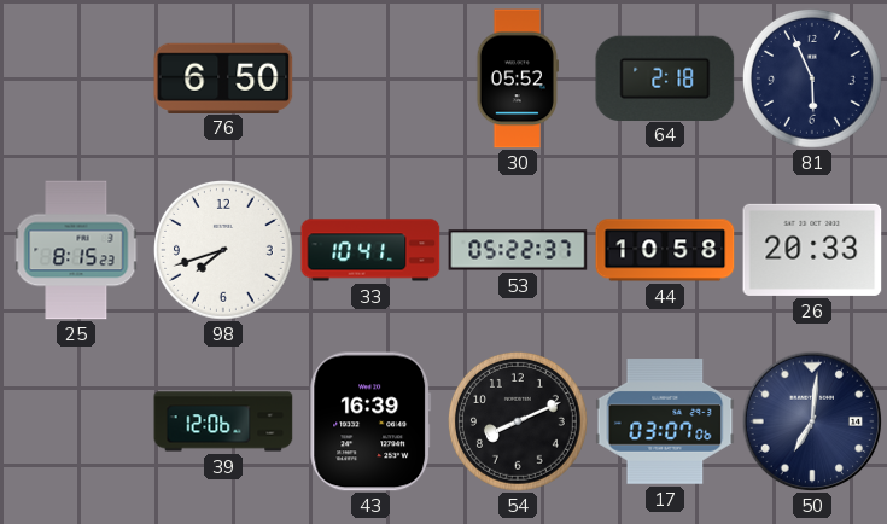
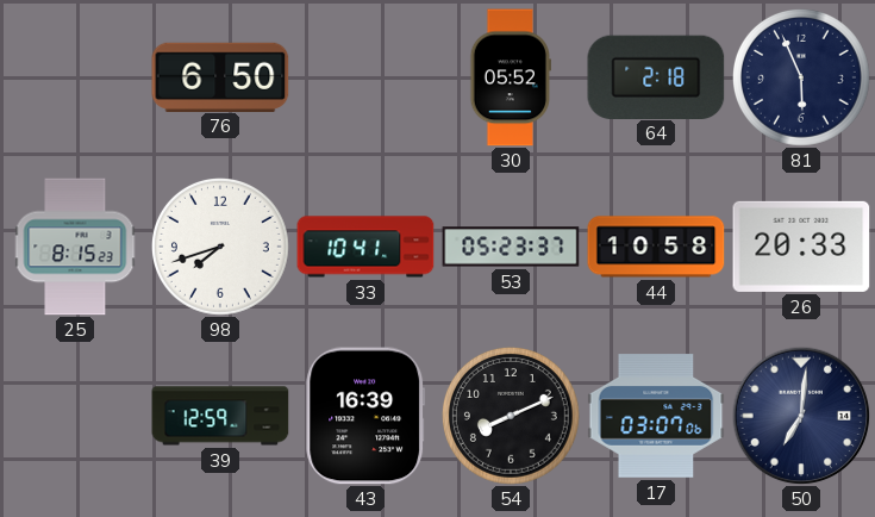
53: 05:22 -> 05:23 (511, 247)
39: 12:06 -> 12:59 (220, 416)
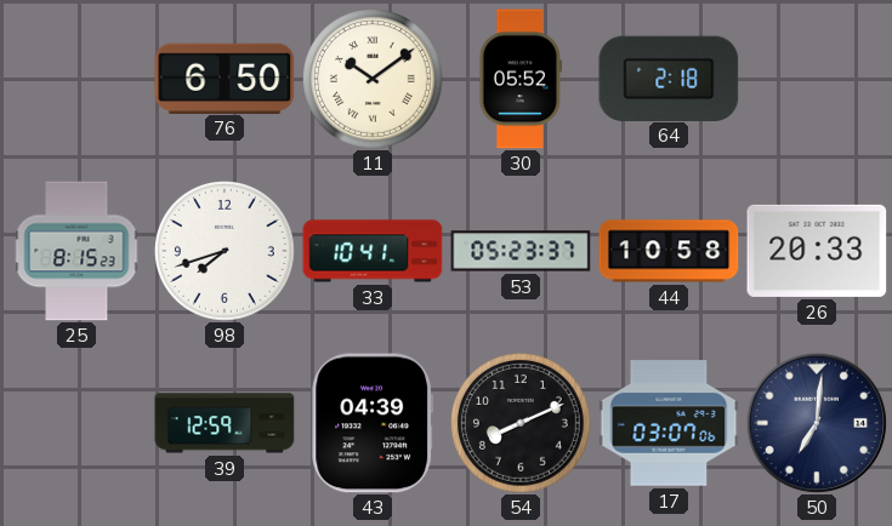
11: none -> 10:09 (374, 80)
81: 5:56 -> none (802, 79)
43: 16:39 -> 04:39 (373, 423)
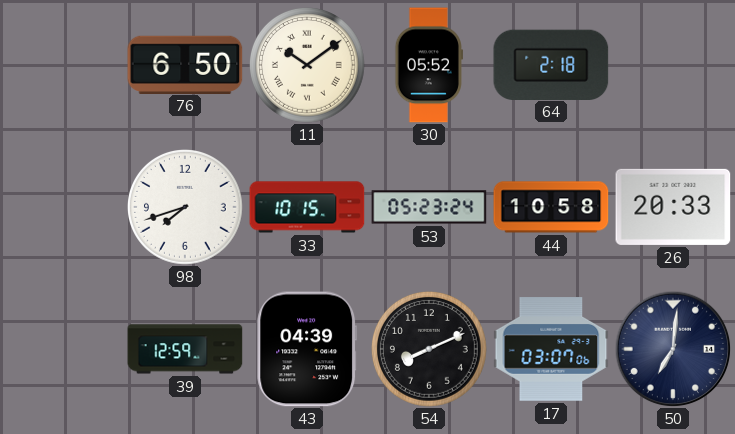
25: 8:15 -> none (76, 251)
33: 10:41 -> 10:15 (307, 207)
53: 05:23:37 -> 05:23:24 (429, 207)
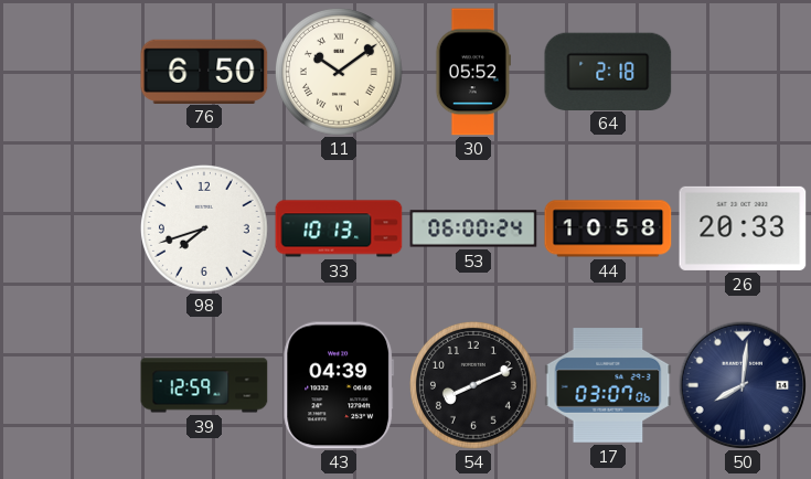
33: 10:15 -> 10:13 (339, 228)
53: 05:23 -> 06:00 (473, 228)
50: 7:01 -> 8:01 (743, 385)
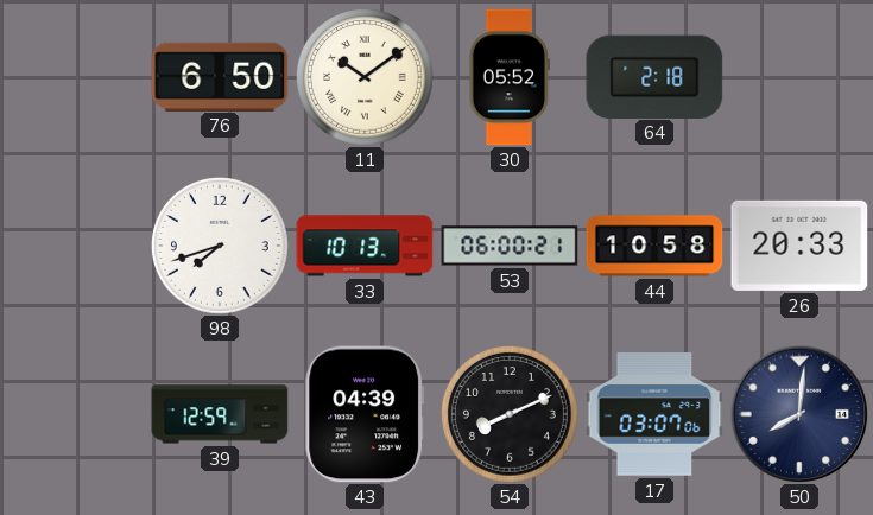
53: 06:00:24 -> 06:00:21 (510, 246)
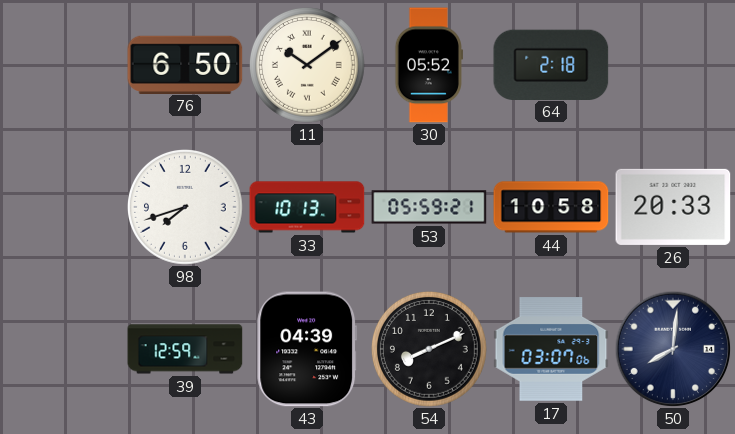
53: 06:00 -> 05:59 (429, 207)
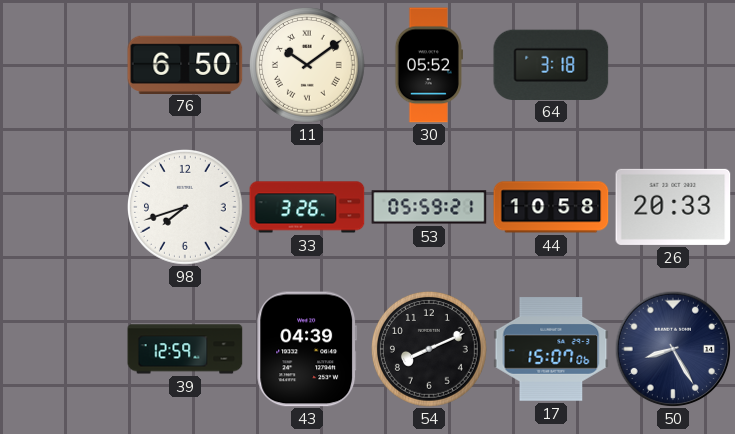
64: 2:18 -> 3:18 (551, 64)
33: 10:13 -> 3:26 (307, 207)
17: 03:07 -> 15:07 (551, 349)
50: 8:01 -> 8:25 (673, 349)
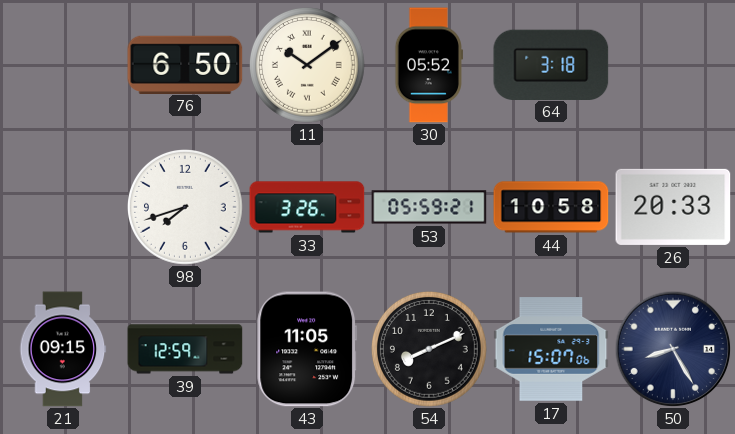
21: none -> 09:15 (63, 349)
43: 04:39 -> 11:05 (307, 349)
